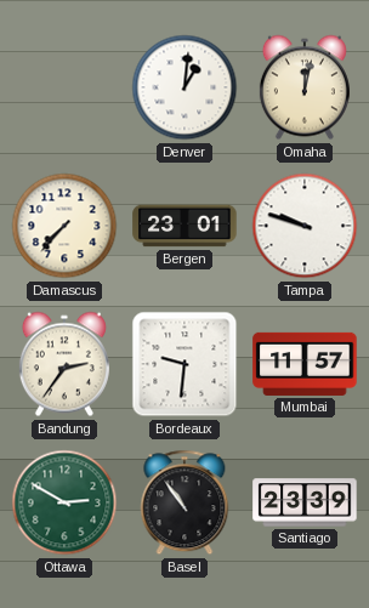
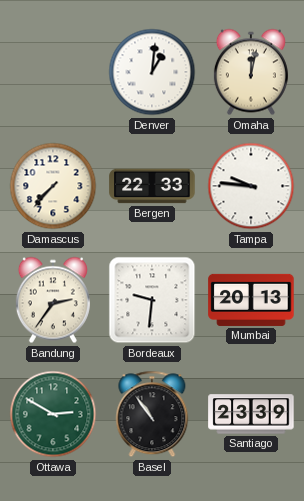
Bergen: 23:01 -> 22:33 (152, 186)
Tampa: 9:48 -> 9:46 (251, 186)
Mumbai: 11:57 -> 20:13 (251, 300)
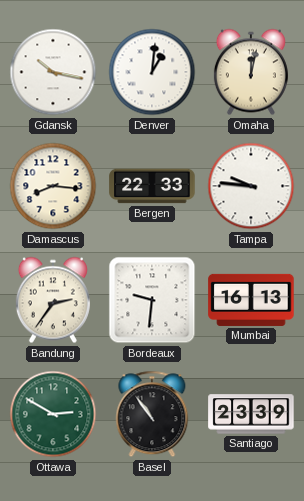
Gdansk: none -> 10:17 (53, 72)
Damascus: 7:37 -> 8:16 (53, 186)
Mumbai: 20:13 -> 16:13 (251, 300)
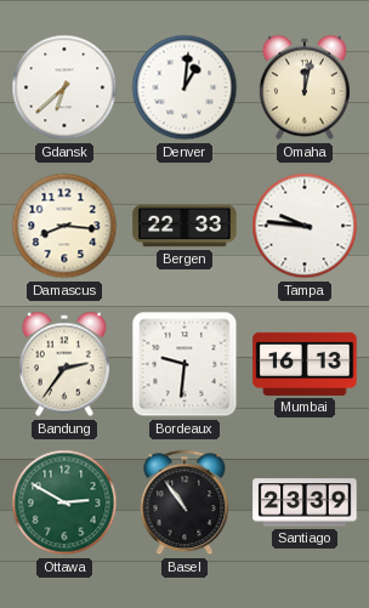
Gdansk: 10:17 -> 6:38 (64, 87)
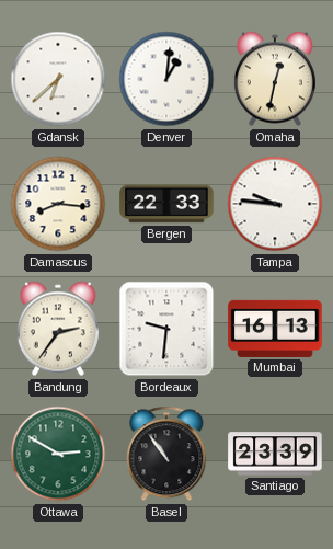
Omaha: 12:02 -> 12:32 (275, 79)
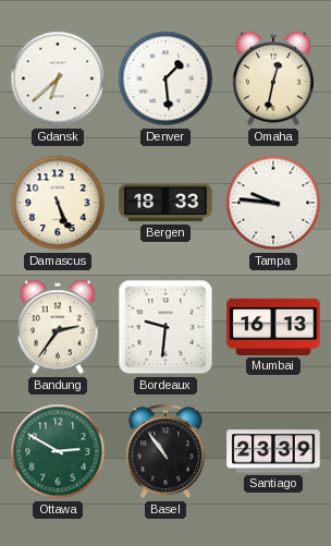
Denver: 1:01 -> 1:29 (165, 78)
Damascus: 8:16 -> 5:26 (58, 203)
Bergen: 22:33 -> 18:33 (165, 203)
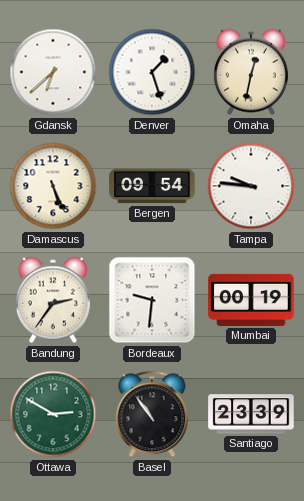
Denver: 1:29 -> 1:27 (152, 72)
Bergen: 18:33 -> 09:54 (152, 186)
Mumbai: 16:13 -> 00:19 (251, 300)
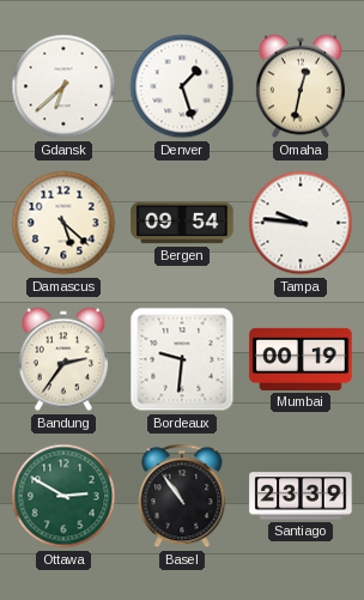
Damascus: 5:26 -> 5:22 (63, 223)
